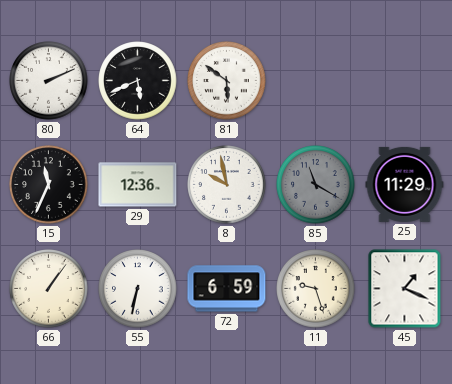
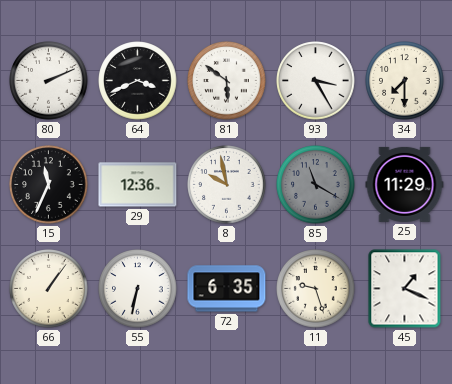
64: 5:41 -> 3:41 (138, 81)
93: none -> 3:25 (316, 81)
34: none -> 7:30 (405, 81)
72: 6:59 -> 6:35 (227, 289)
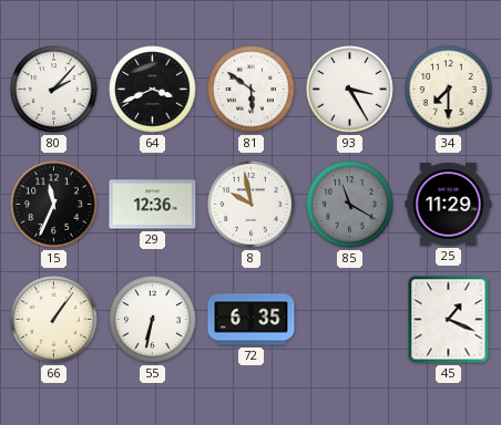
80: 2:11 -> 2:07 (54, 90)
11: 9:27 -> none (316, 289)
